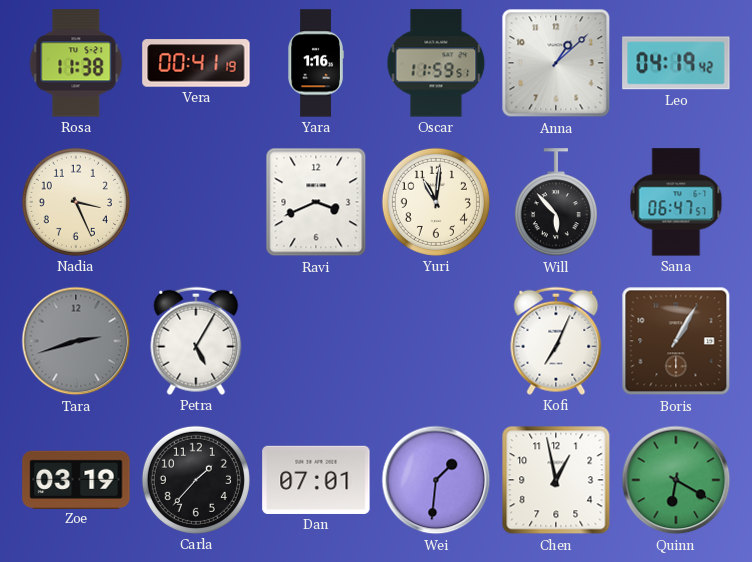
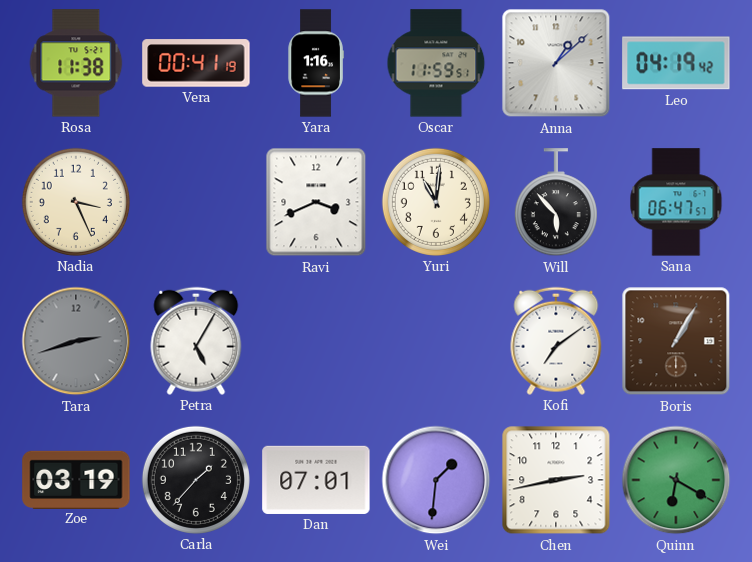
Kofi: 7:04 -> 7:09 (556, 341)
Chen: 12:58 -> 2:43 (556, 480)
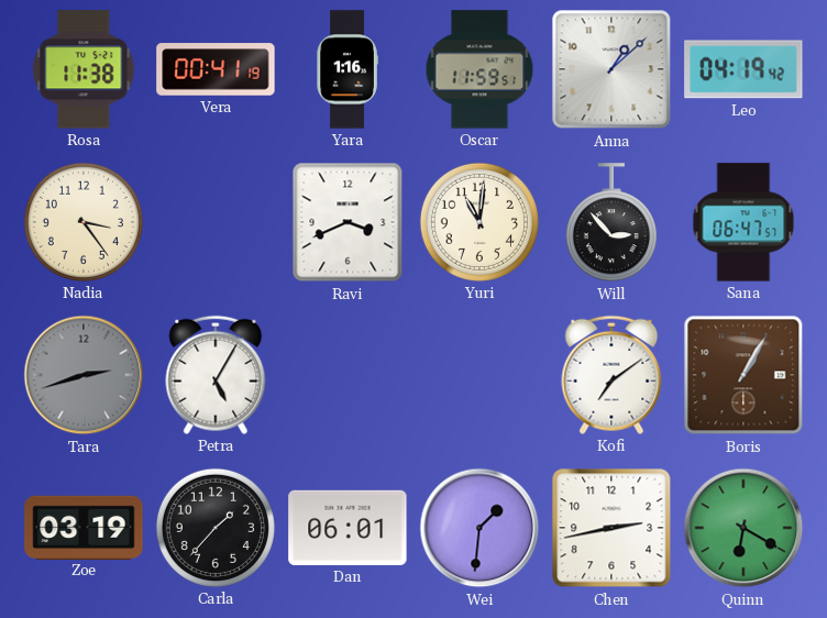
Nadia: 3:26 -> 3:24 (84, 222)
Will: 5:53 -> 2:53 (611, 223)
Dan: 07:01 -> 06:01 (348, 528)
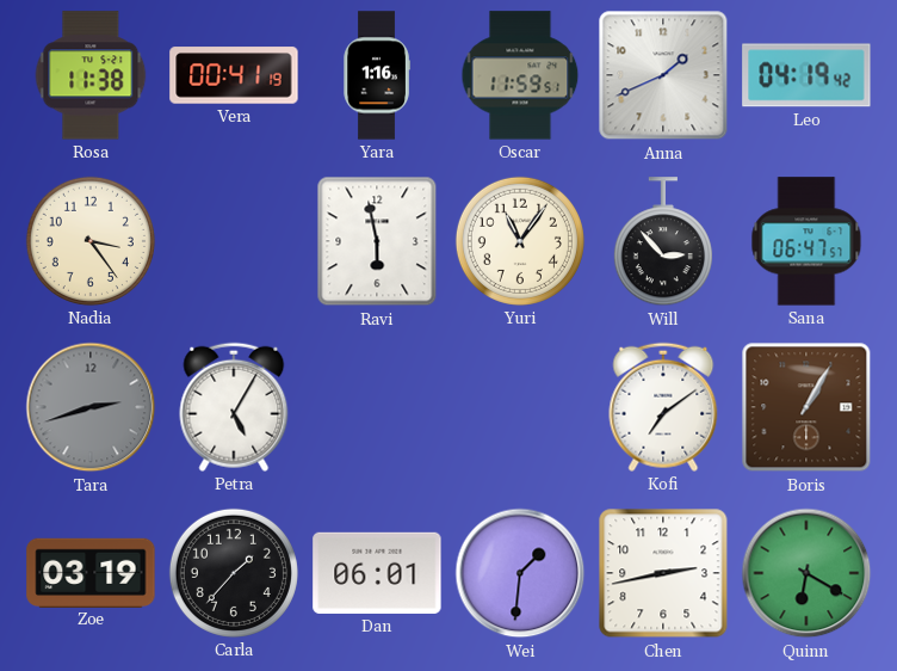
Anna: 1:08 -> 1:41 (663, 75)
Ravi: 3:41 -> 5:58 (377, 241)
Yuri: 11:01 -> 11:06 (520, 241)
